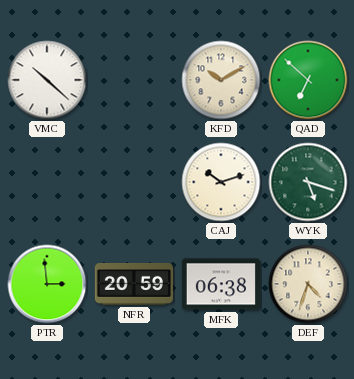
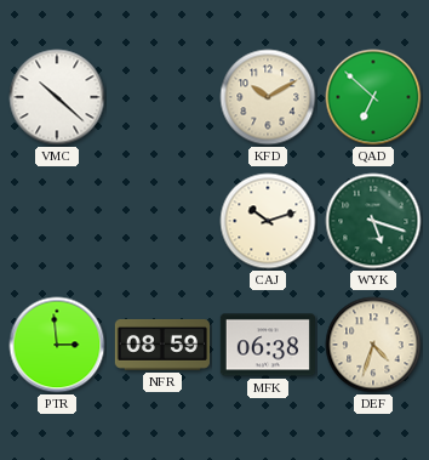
NFR: 20:59 -> 08:59 (161, 345)
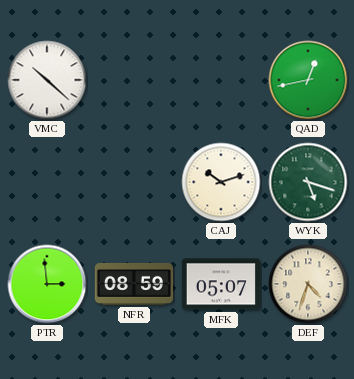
KFD: 10:10 -> none (268, 97)
QAD: 6:52 -> 12:43 (308, 80)
MFK: 06:38 -> 05:07 (220, 284)
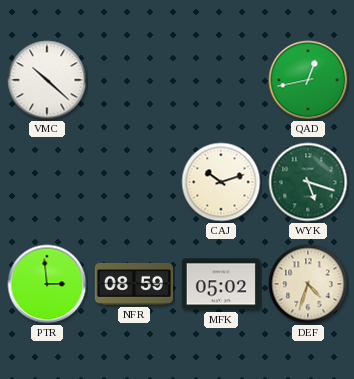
MFK: 05:07 -> 05:02 (220, 284)
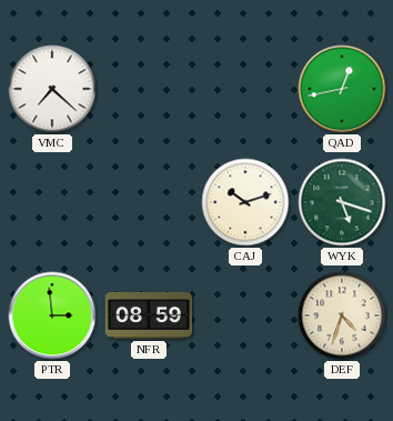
VMC: 10:22 -> 7:22 (52, 89)
MFK: 05:02 -> none (220, 284)
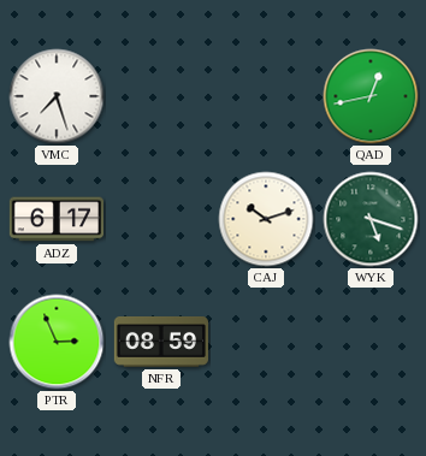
VMC: 7:22 -> 7:27 (57, 96)
ADZ: none -> 6:17 (55, 219)
PTR: 2:59 -> 2:56 (57, 342)
DEF: 4:33 -> none (342, 315)
